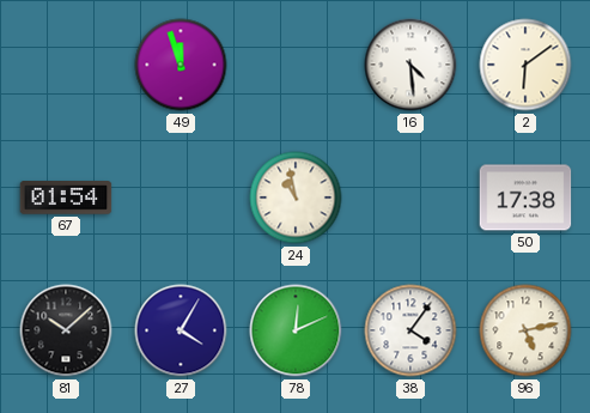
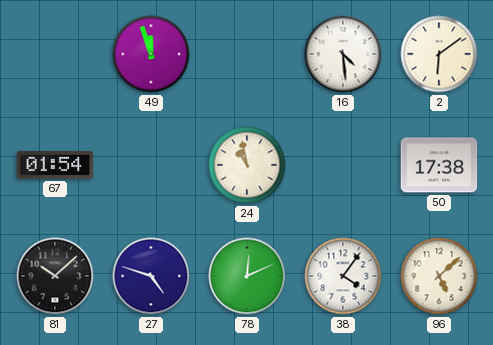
27: 4:05 -> 4:48 (151, 276)
96: 5:13 -> 5:08 (439, 276)
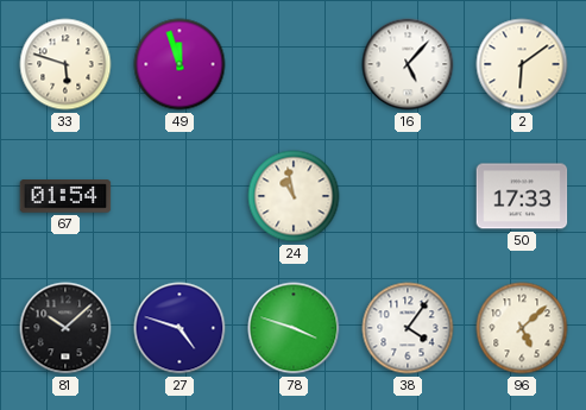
33: none -> 5:48 (65, 64)
16: 4:29 -> 5:07 (408, 64)
50: 17:38 -> 17:33 (522, 196)
78: 12:11 -> 3:48 (294, 328)
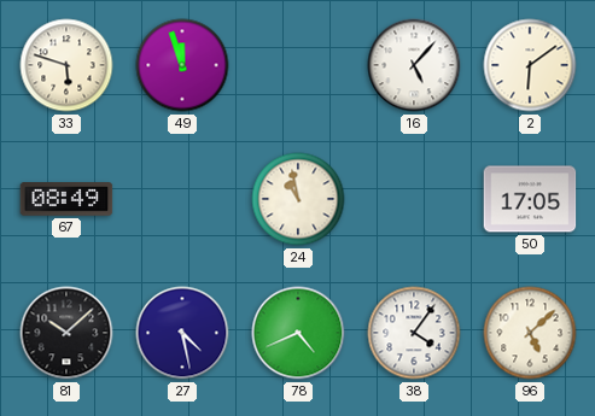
67: 01:54 -> 08:49 (66, 199)
50: 17:33 -> 17:05 (530, 199)
27: 4:48 -> 4:28 (182, 333)
78: 3:48 -> 4:41 (298, 333)
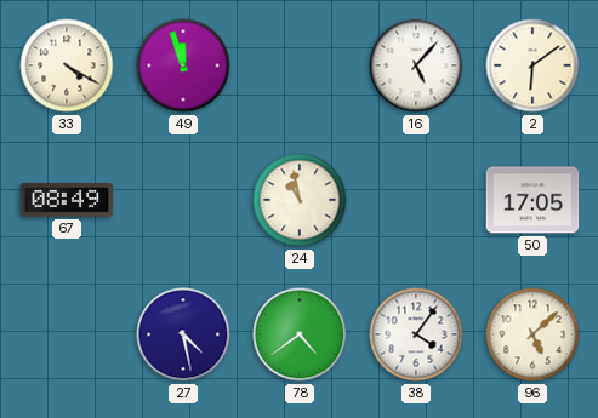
33: 5:48 -> 4:20 (67, 65)
81: 10:08 -> none (66, 333)
78: 4:41 -> 4:39 (300, 334)
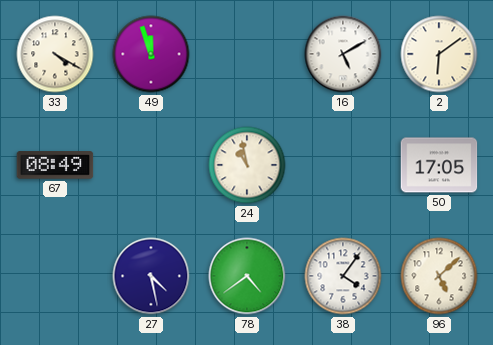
16: 5:07 -> 5:10 (343, 54)
